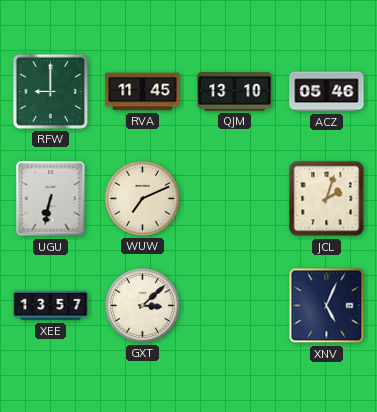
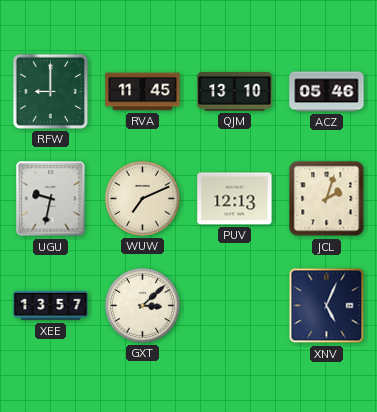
UGU: 6:32 -> 9:32 (51, 199)
PUV: none -> 12:13 (235, 199)
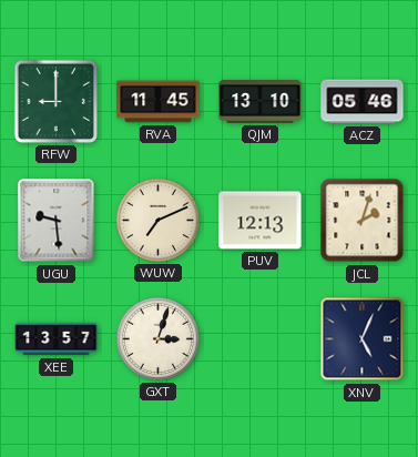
UGU: 9:32 -> 9:29 (57, 221)
GXT: 3:08 -> 3:03 (157, 338)
